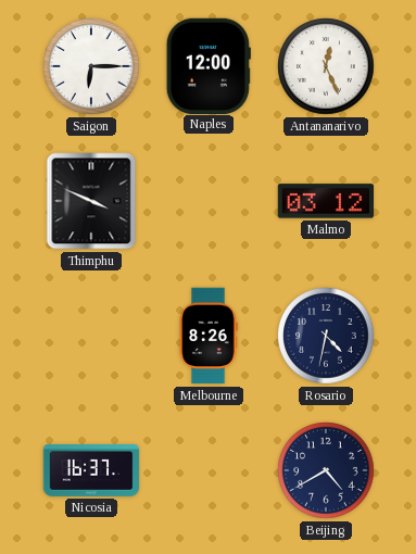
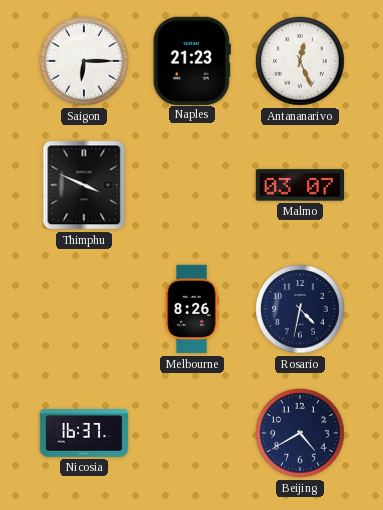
Naples: 12:00 -> 21:23 (192, 60)
Malmo: 03:12 -> 03:07 (299, 185)
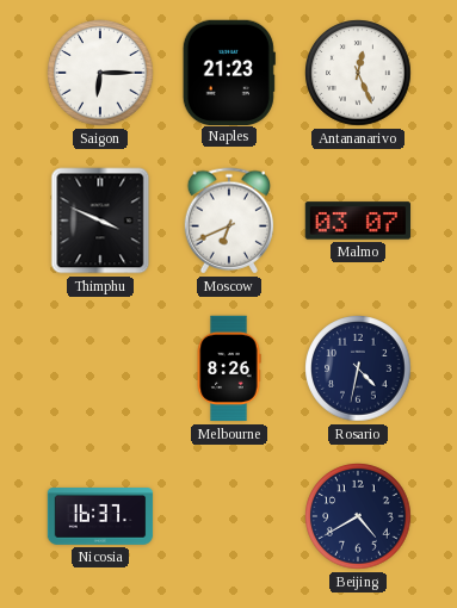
Moscow: none -> 6:41 (229, 221)
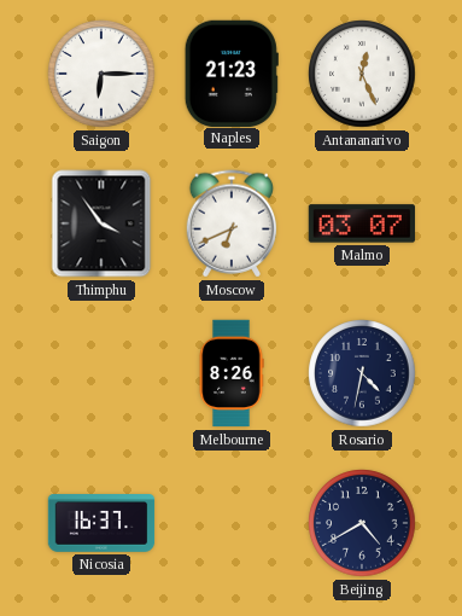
Thimphu: 3:49 -> 3:54 (101, 223)
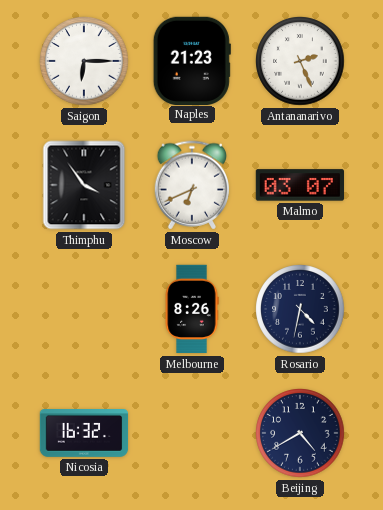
Antananarivo: 12:26 -> 2:26 (300, 61)
Nicosia: 16:37 -> 16:32 (84, 434)
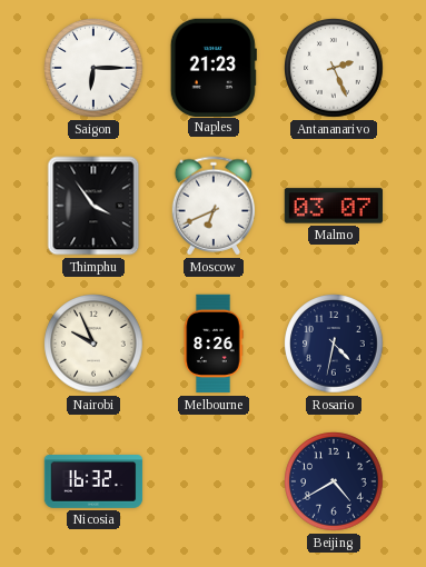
Nairobi: none -> 9:56 (93, 344)
